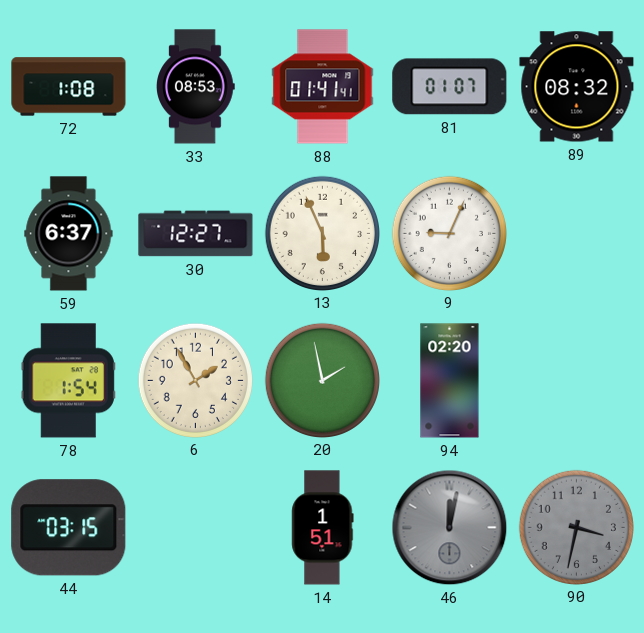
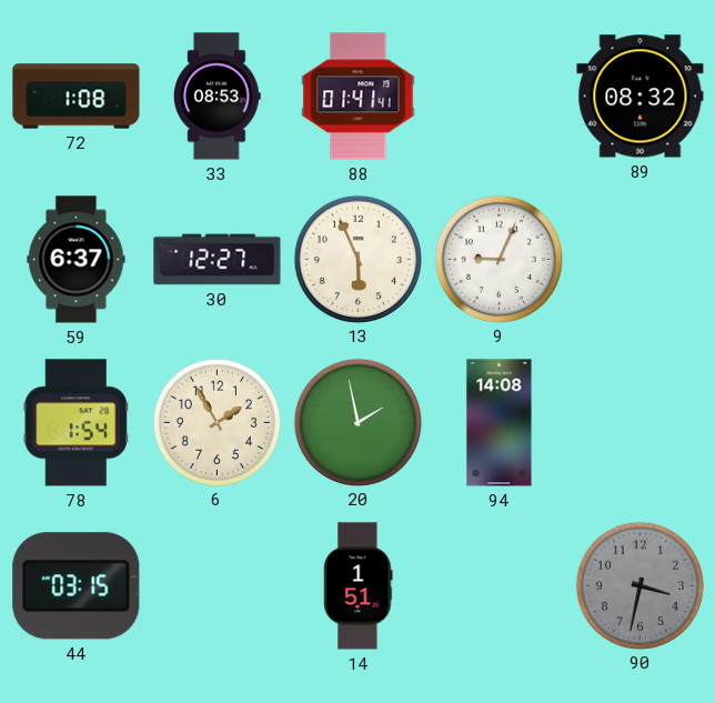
81: 01:07 -> none (450, 87)
94: 02:20 -> 14:08 (500, 423)
46: 12:02 -> none (450, 528)
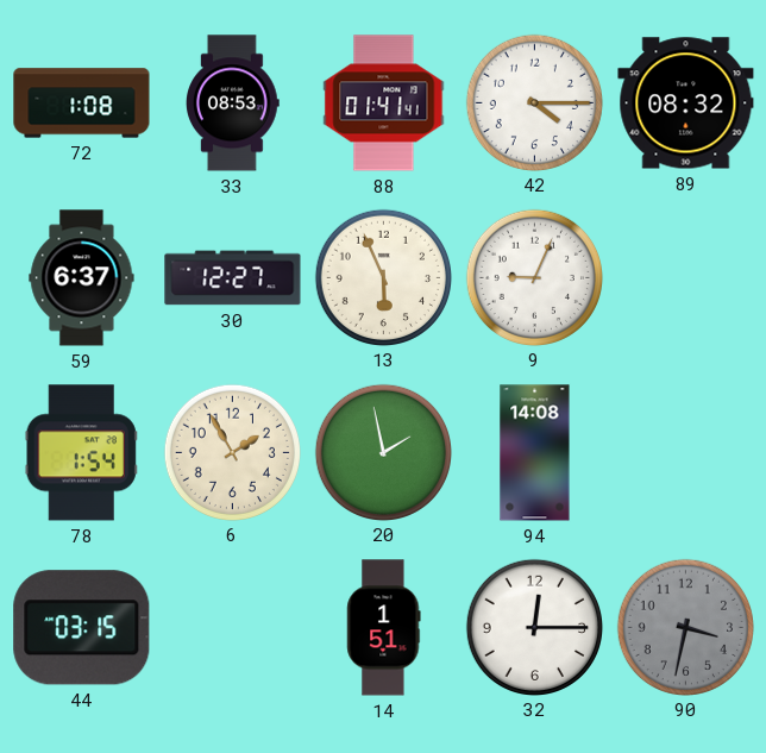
42: none -> 4:15 (534, 102)
32: none -> 12:15 (534, 627)
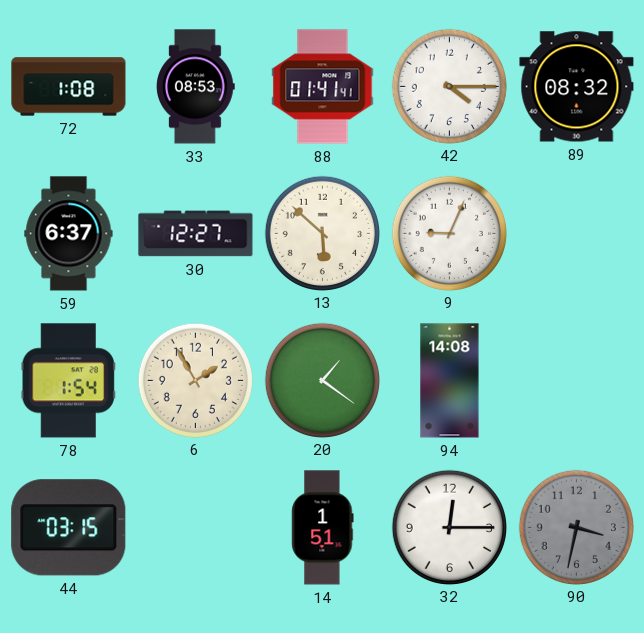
13: 5:56 -> 5:52 (322, 233)
20: 1:58 -> 1:21 (322, 380)
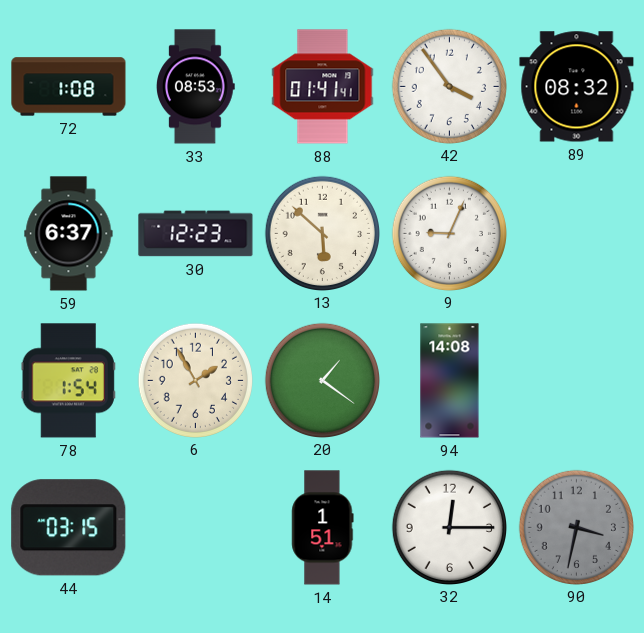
42: 4:15 -> 3:54 (449, 86)
30: 12:27 -> 12:23 (196, 234)
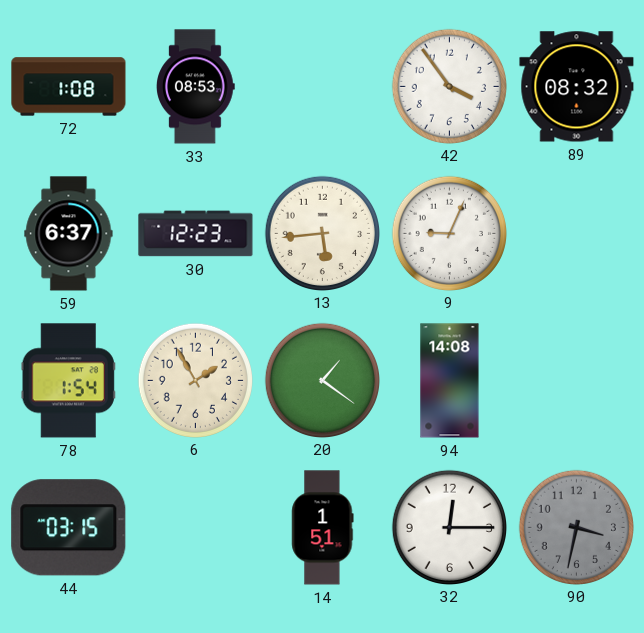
88: 01:41 -> none (323, 87)
13: 5:52 -> 5:44 (322, 233)
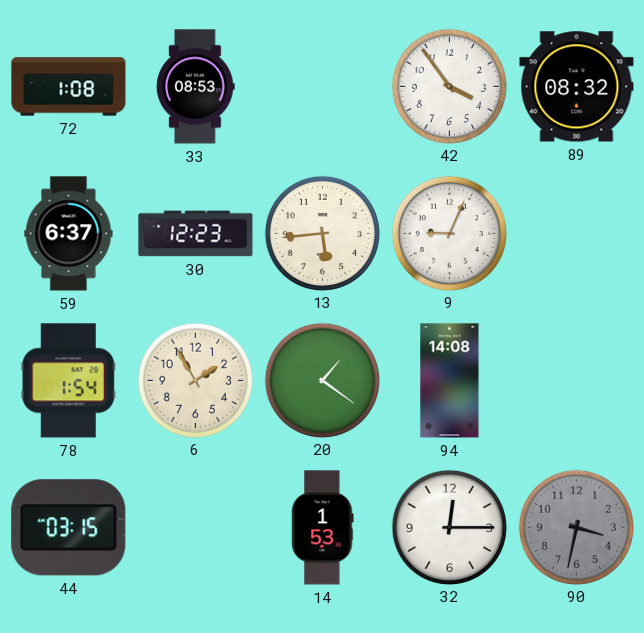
14: 1:51 -> 1:53 (323, 528)
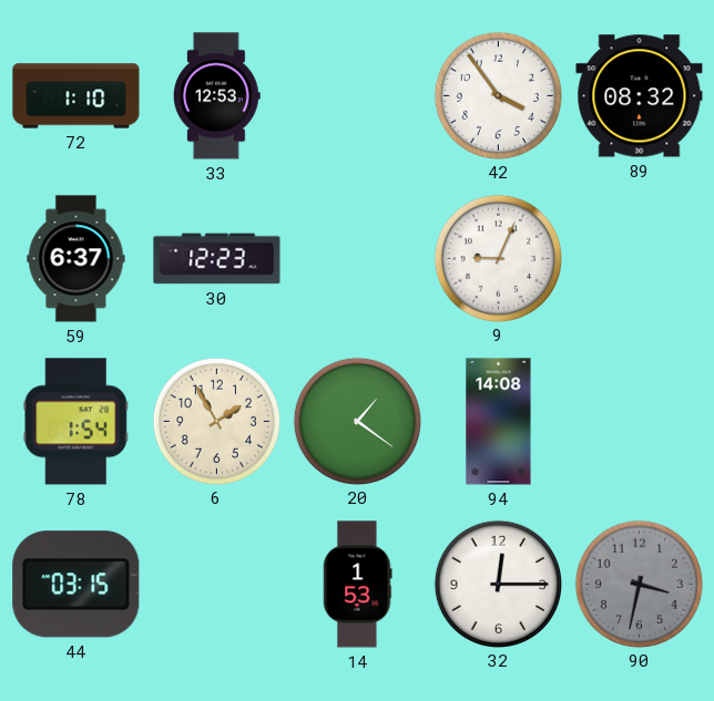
72: 1:08 -> 1:10 (76, 96)
33: 08:53 -> 12:53 (217, 96)
13: 5:44 -> none (322, 233)
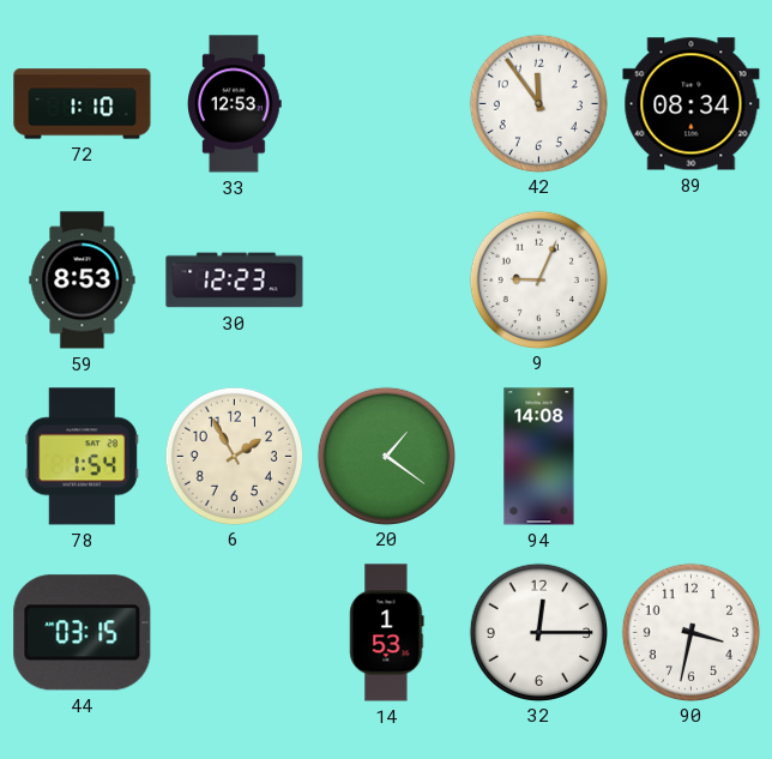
42: 3:54 -> 11:54 (538, 103)
89: 08:32 -> 08:34 (692, 104)
59: 6:37 -> 8:53 (83, 281)
90 dial: grey -> white (690, 632)
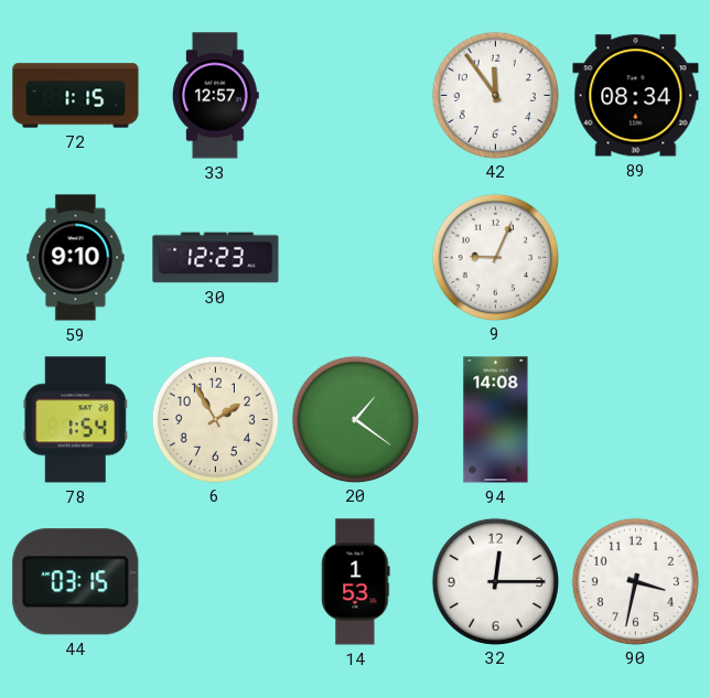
72: 1:10 -> 1:15 (76, 96)
33: 12:53 -> 12:57 (216, 96)
59: 8:53 -> 9:10 (76, 258)
